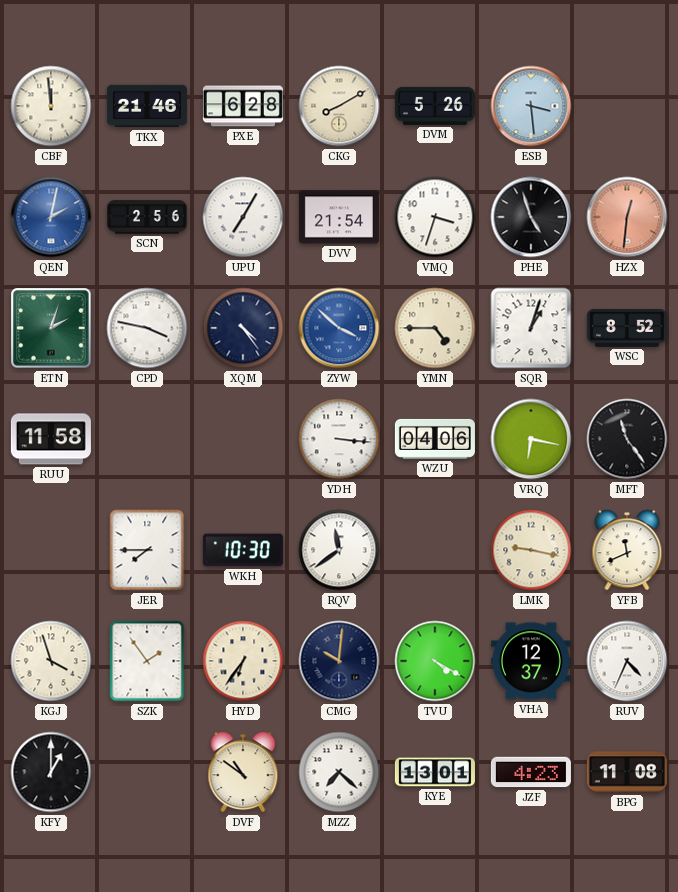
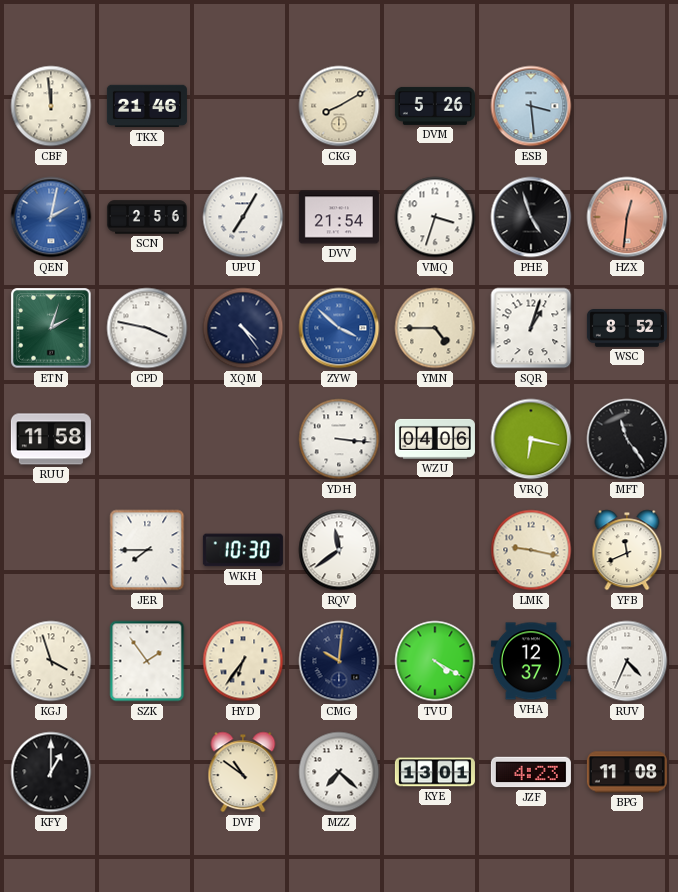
PXE: 6:28 -> none (243, 106)
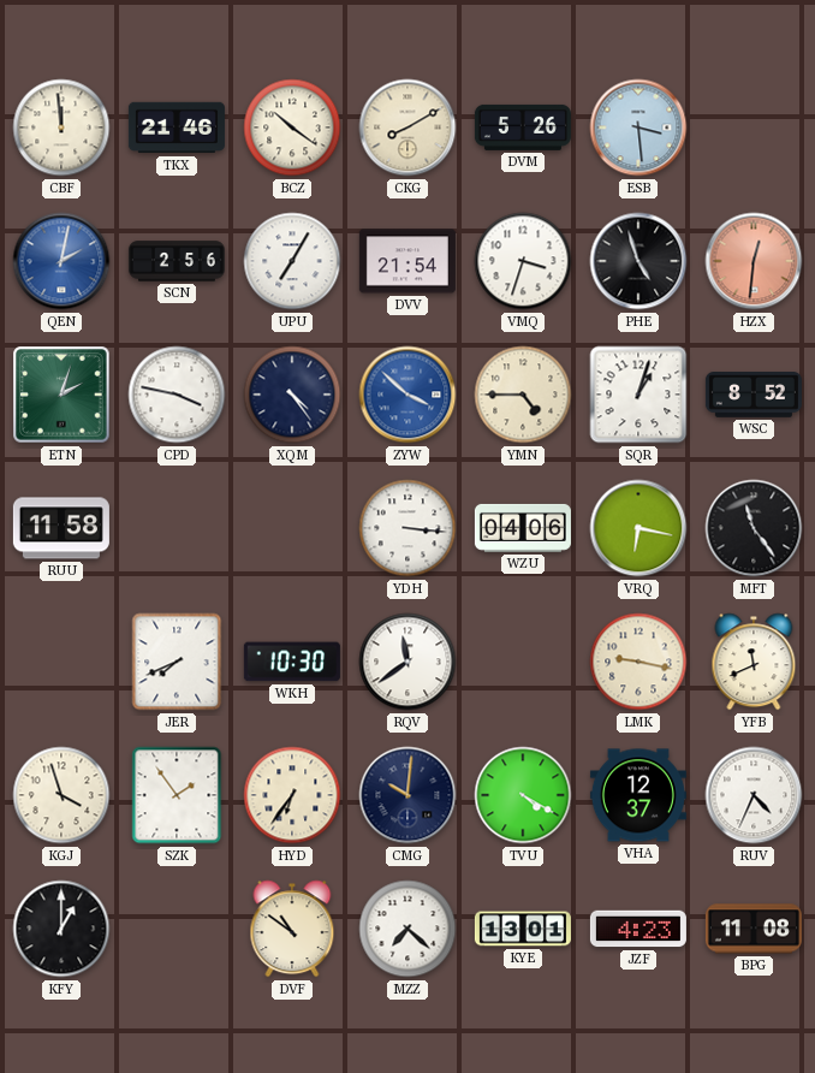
BCZ: none -> 10:21 (292, 128)
JER: 7:45 -> 7:41 (177, 662)
